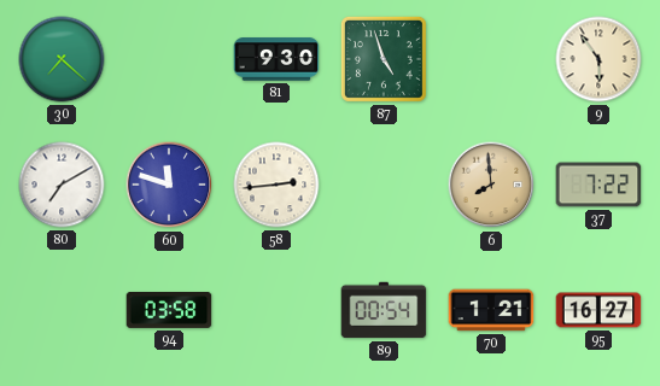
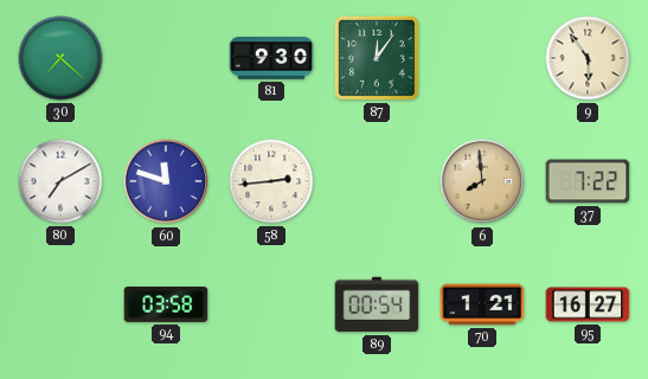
87: 4:57 -> 12:06 (377, 58)
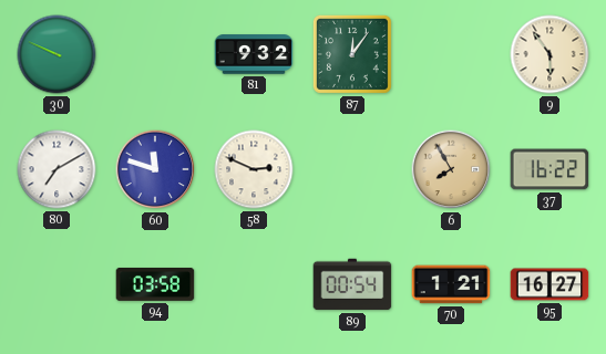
30: 7:22 -> 9:49 (57, 54)
81: 9:30 -> 9:32 (254, 54)
58: 2:44 -> 2:49 (254, 169)
6: 7:59 -> 7:55 (451, 169)
37: 7:22 -> 16:22 (549, 169)
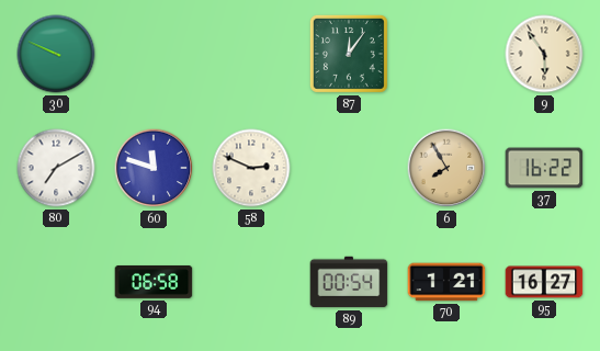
81: 9:32 -> none (254, 54)
94: 03:58 -> 06:58 (154, 282)
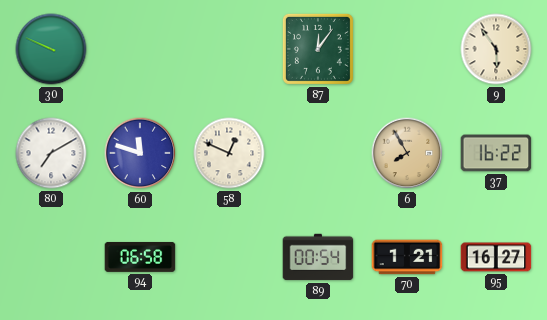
58: 2:49 -> 12:49 (229, 153)
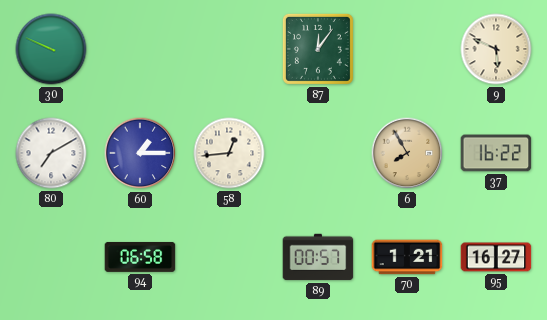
9: 5:54 -> 5:49 (496, 49)
60: 11:48 -> 1:15 (140, 153)
58: 12:49 -> 12:44 (229, 153)
89: 00:54 -> 00:57 (318, 257)
